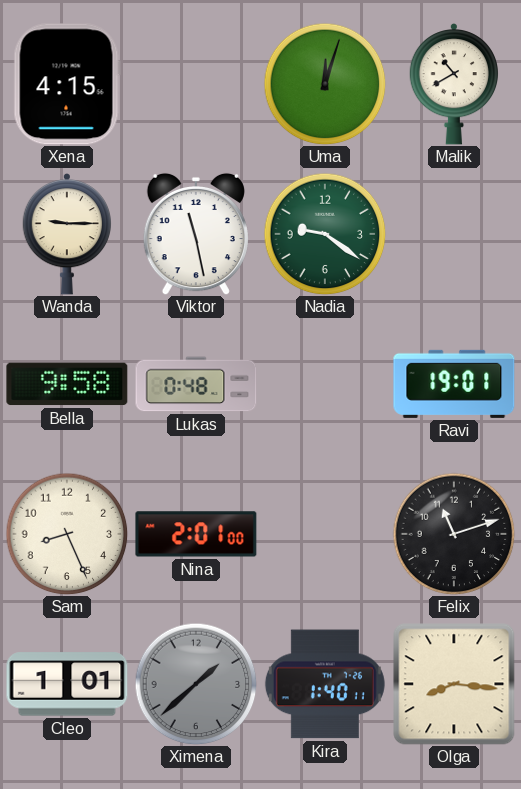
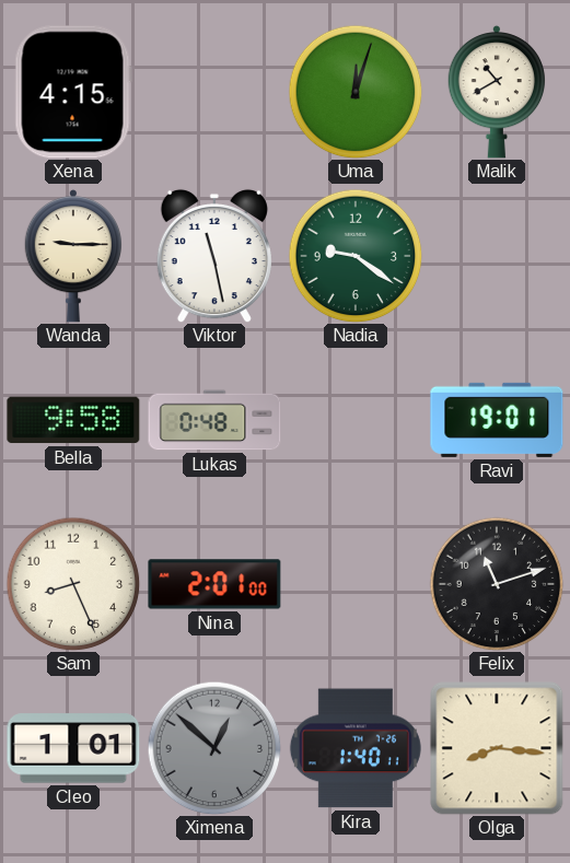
Ximena: 1:38 -> 12:52 (214, 748)
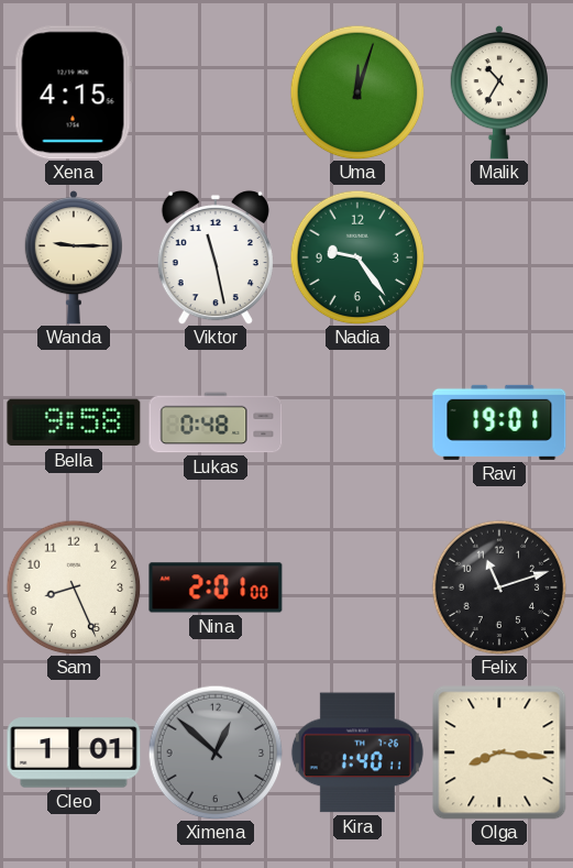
Malik: 10:40 -> 10:35 (498, 94)
Nadia: 9:21 -> 9:24 (357, 257)
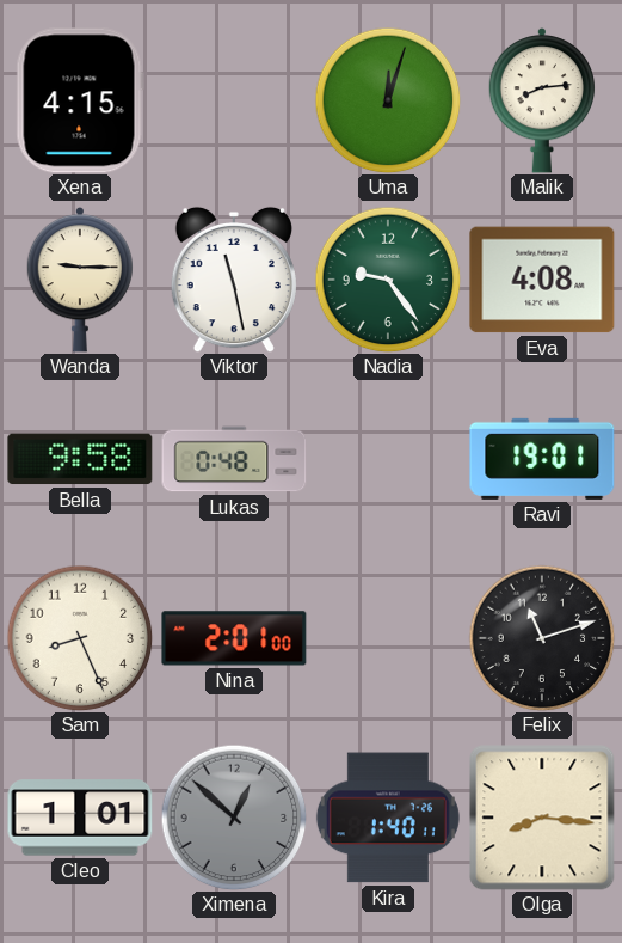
Malik: 10:35 -> 8:14 (541, 102)
Eva: none -> 4:08 (542, 280)
